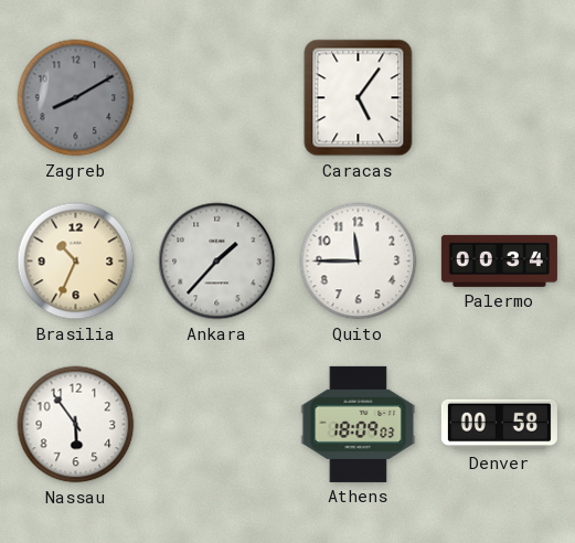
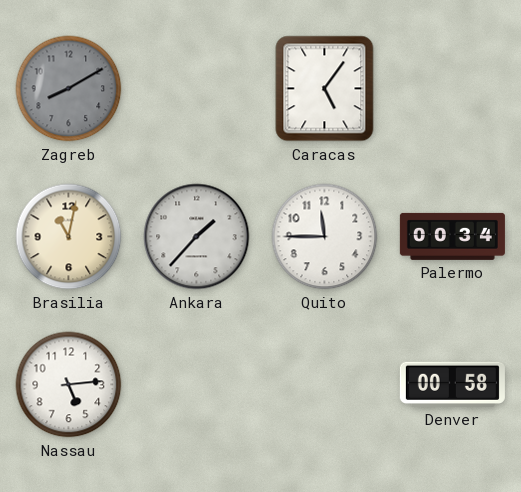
Brasilia: 10:34 -> 11:02 (69, 237)
Nassau: 5:54 -> 5:14 (69, 385)
Athens: 18:09 -> none (359, 424)
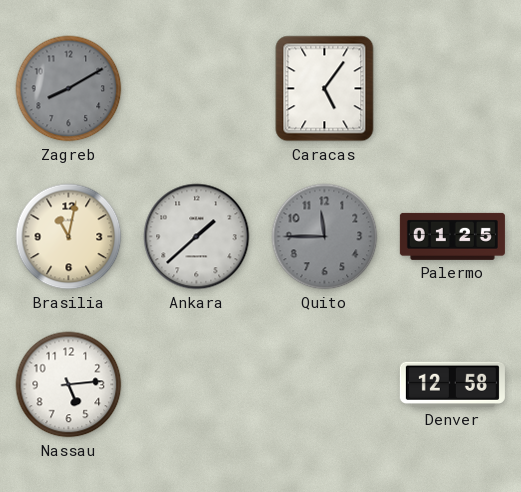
Ankara: 1:37 -> 1:38 (197, 237)
Quito dial: white -> grey (325, 237)
Palermo: 00:34 -> 01:25 (452, 236)
Denver: 00:58 -> 12:58 (452, 384)
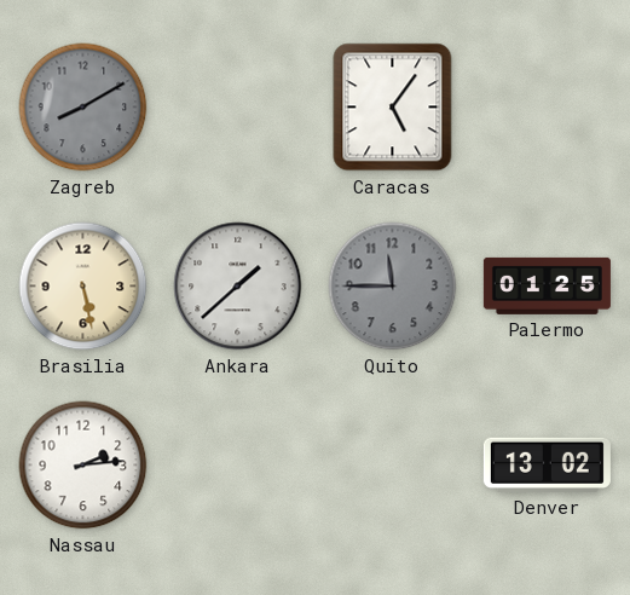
Brasilia: 11:02 -> 5:28 (83, 287)
Nassau: 5:14 -> 2:14 (83, 466)
Denver: 12:58 -> 13:02 (547, 464)
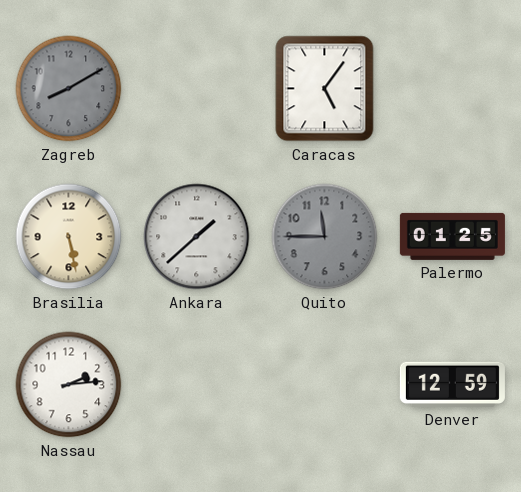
Denver: 13:02 -> 12:59 (452, 384)
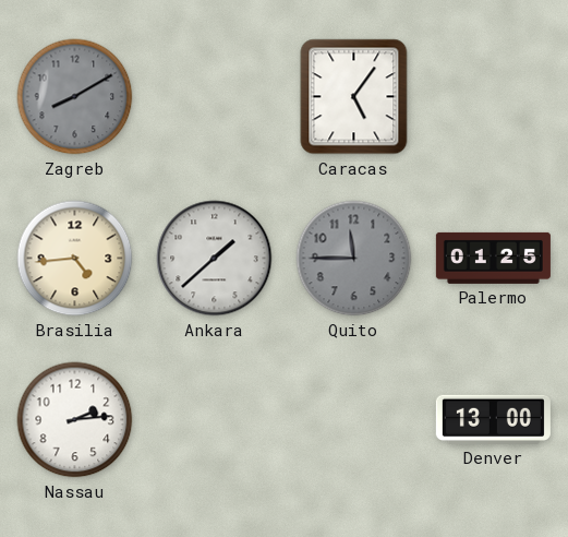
Brasilia: 5:28 -> 4:44 (75, 259)
Denver: 12:59 -> 13:00 (493, 419)
